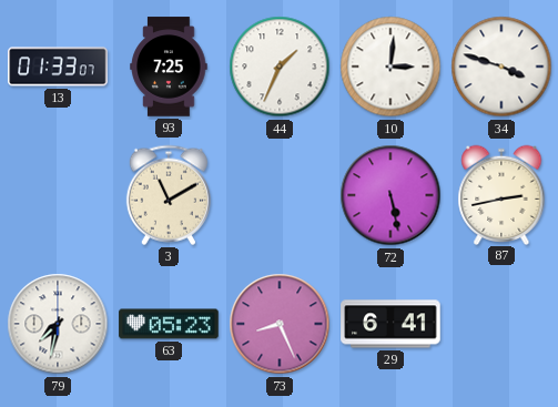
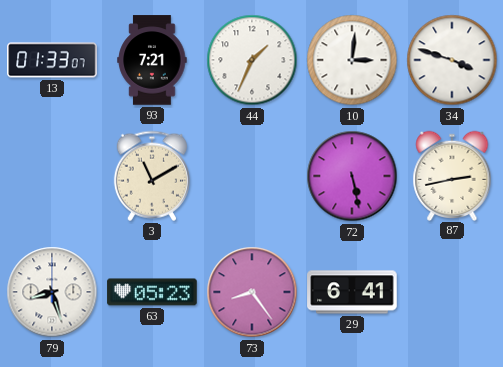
93: 7:25 -> 7:21 (152, 60)
79: 7:32 -> 8:27 (52, 292)
73: 8:26 -> 8:24 (252, 292)
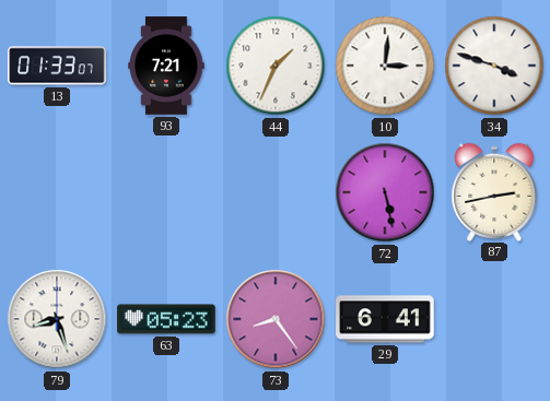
3: 11:10 -> none (152, 176)
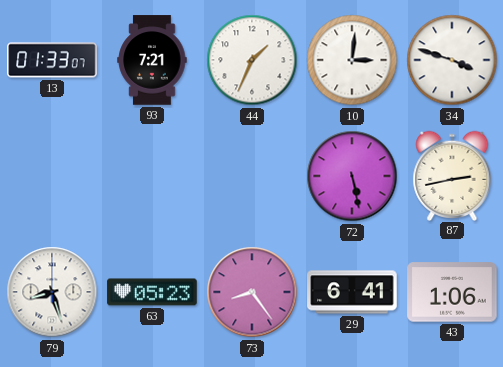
43: none -> 1:06 (452, 292)
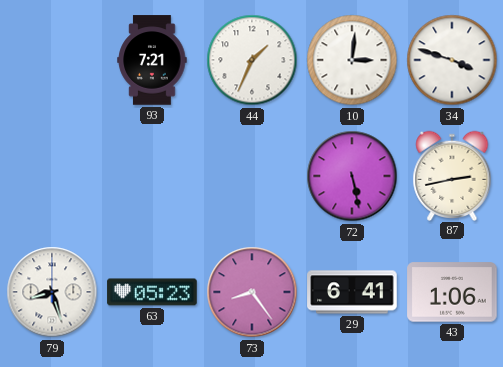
13: 01:33 -> none (52, 60)
